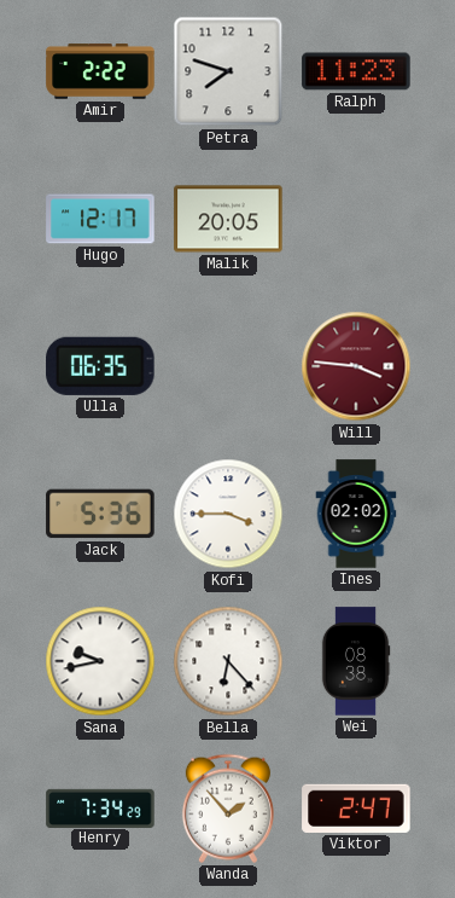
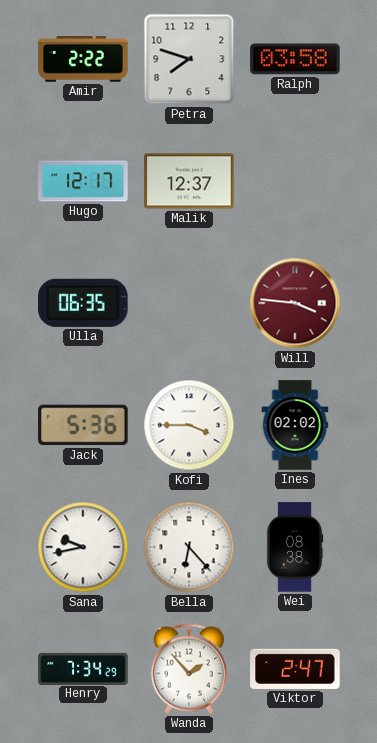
Ralph: 11:23 -> 03:58 (295, 59)
Malik: 20:05 -> 12:37 (189, 181)
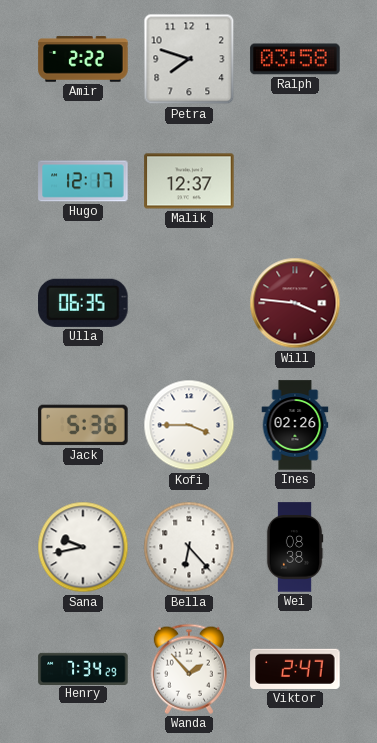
Ines: 02:02 -> 02:26 (295, 425)
